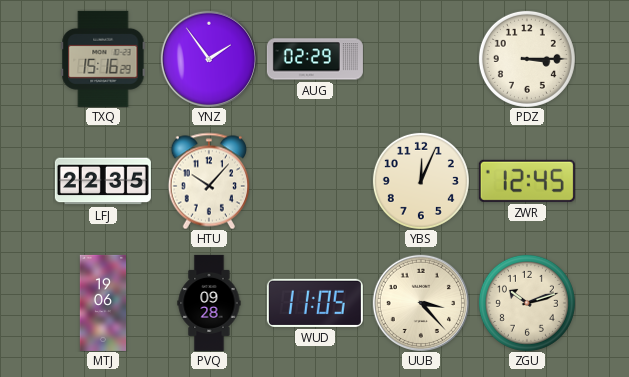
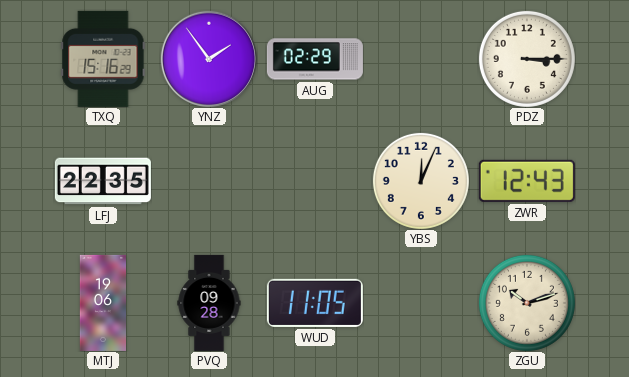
HTU: 10:07 -> none (209, 181)
ZWR: 12:45 -> 12:43 (527, 181)
UUB: 3:23 -> none (421, 303)
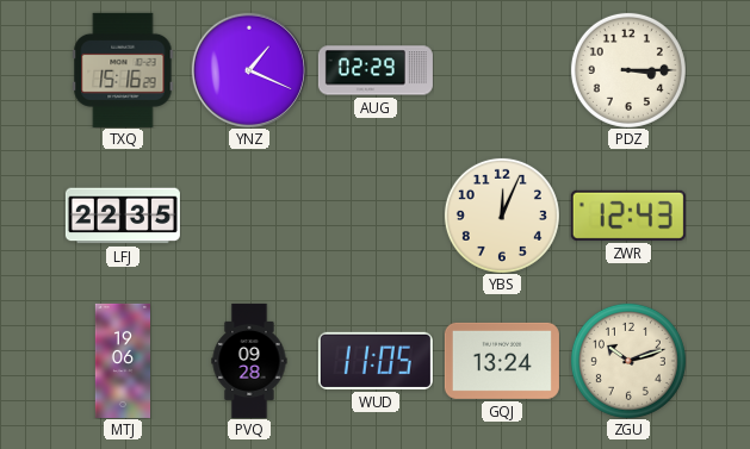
YNZ: 1:54 -> 1:19 (249, 70)
GQJ: none -> 13:24 (502, 361)
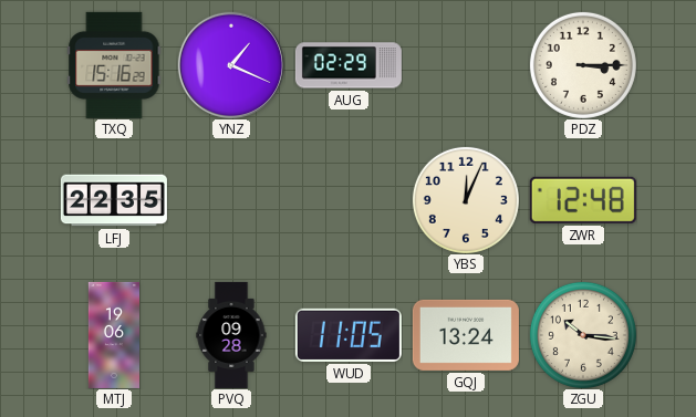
ZWR: 12:43 -> 12:48 (583, 200)
ZGU: 10:12 -> 10:16 (583, 335)
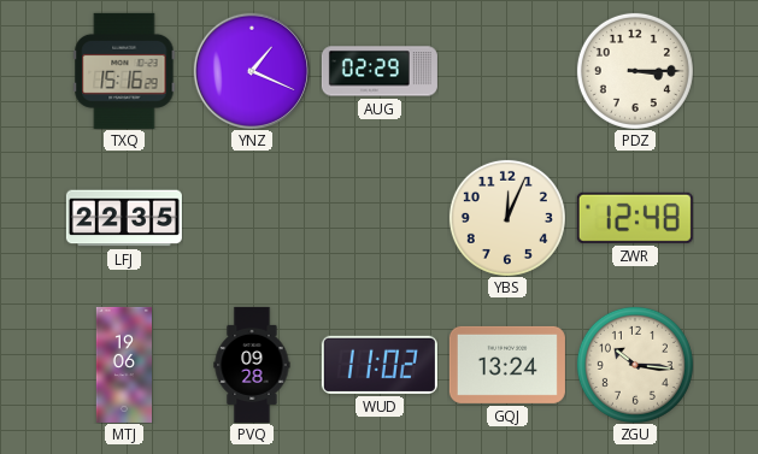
WUD: 11:05 -> 11:02 (380, 365)
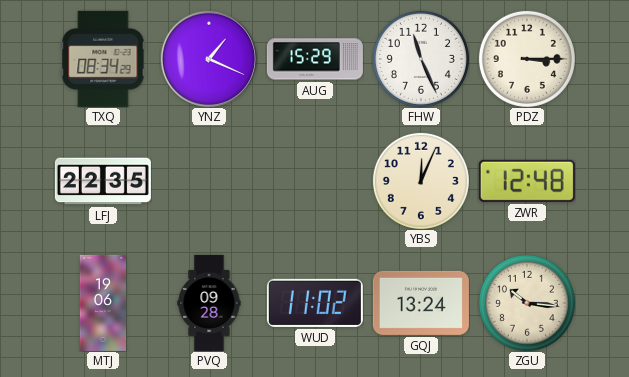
TXQ: 15:16 -> 08:34 (103, 59)
AUG: 02:29 -> 15:29 (315, 59)
FHW: none -> 11:26 (421, 59)
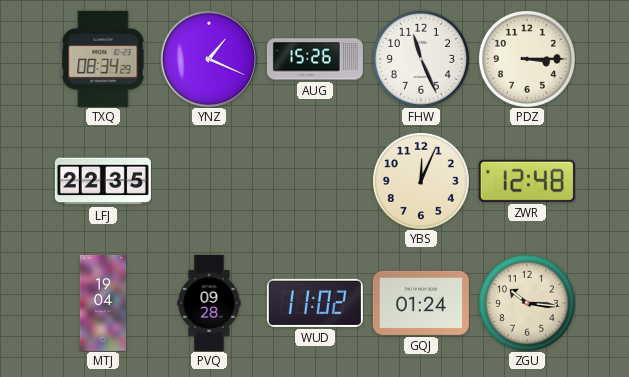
AUG: 15:29 -> 15:26 (315, 59)
MTJ: 19:06 -> 19:04 (102, 303)
GQJ: 13:24 -> 01:24 (421, 303)
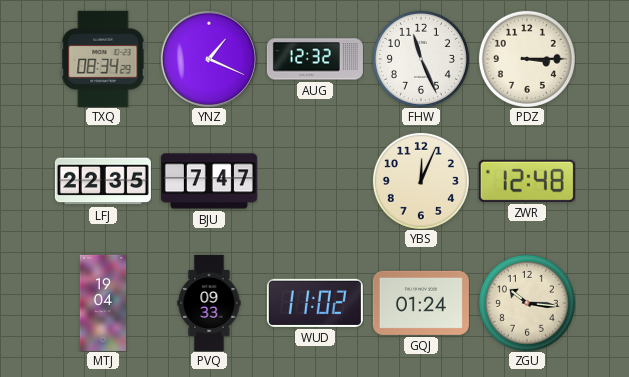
AUG: 15:26 -> 12:32 (315, 59)
BJU: none -> 7:47 (209, 181)
PVQ: 09:28 -> 09:33 (209, 303)
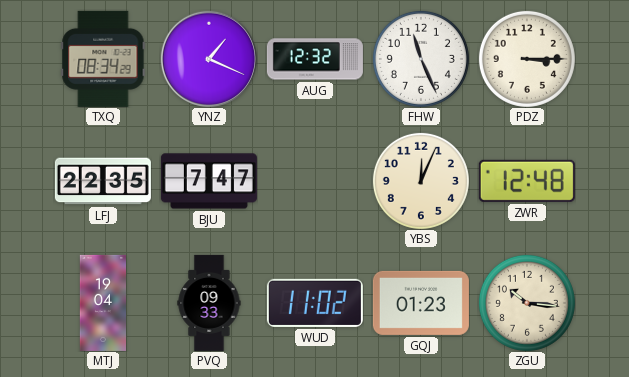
GQJ: 01:24 -> 01:23 (421, 303)
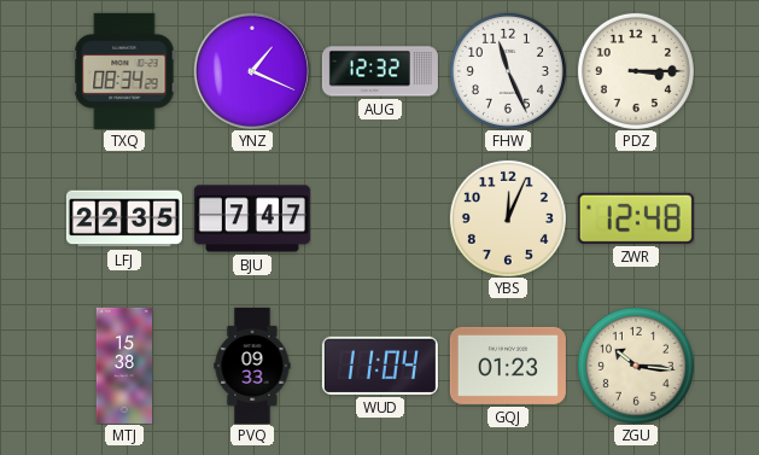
MTJ: 19:04 -> 15:38 (123, 366)
WUD: 11:02 -> 11:04 (380, 366)
